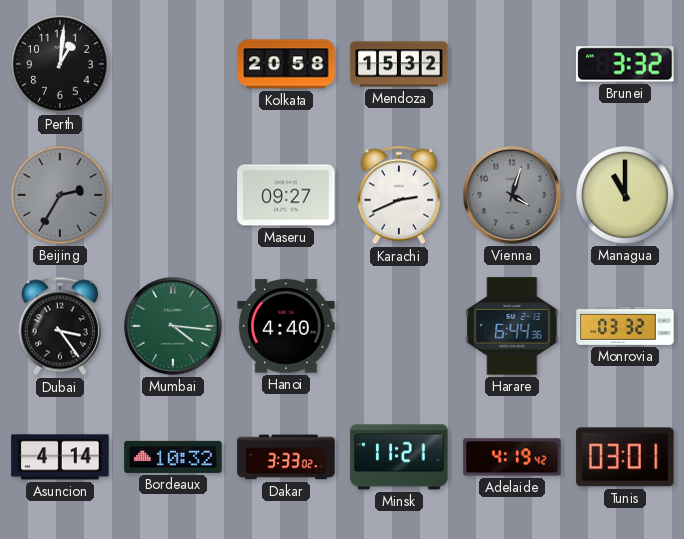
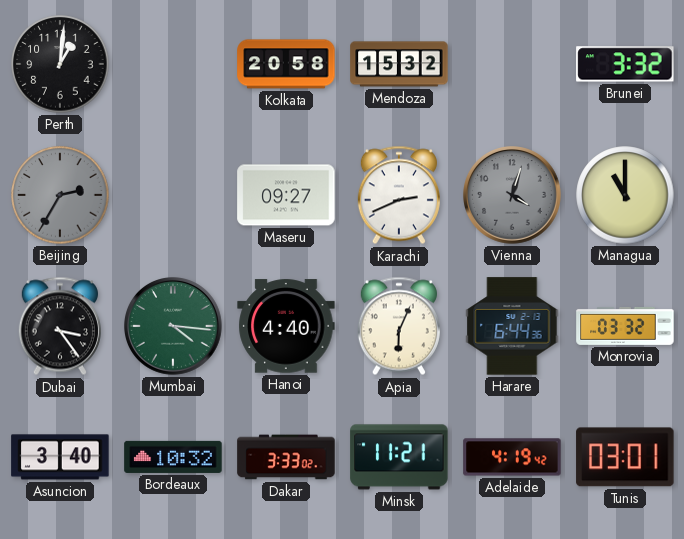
Apia: none -> 6:04 (399, 326)
Asuncion: 4:14 -> 3:40 (60, 457)
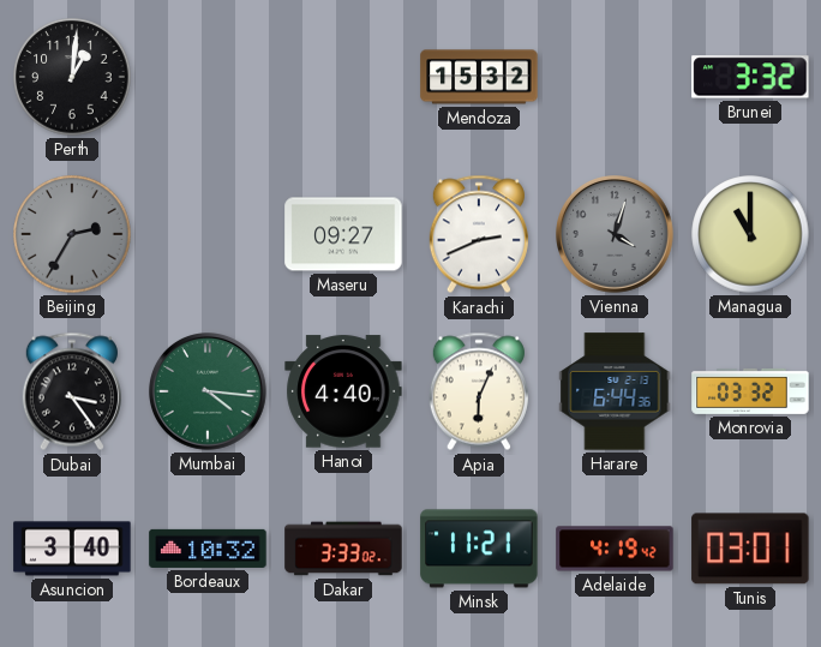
Kolkata: 20:58 -> none (286, 64)
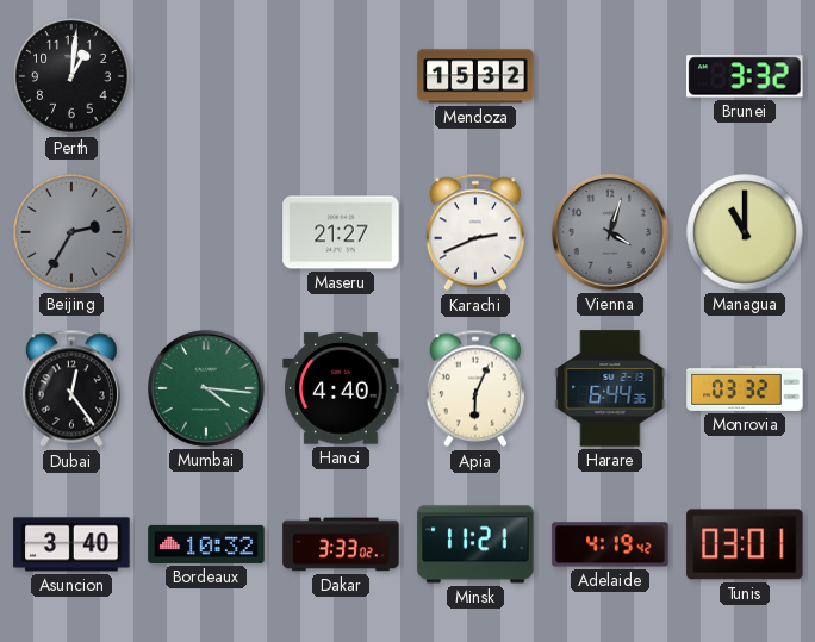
Maseru: 09:27 -> 21:27 (341, 232)
Dubai: 3:24 -> 12:24 (71, 388)
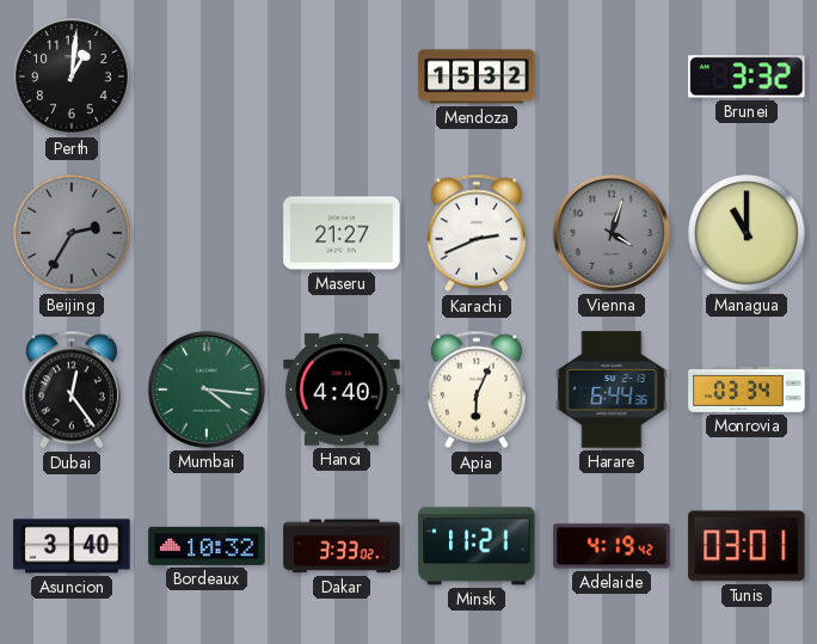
Monrovia: 03:32 -> 03:34 (747, 390)
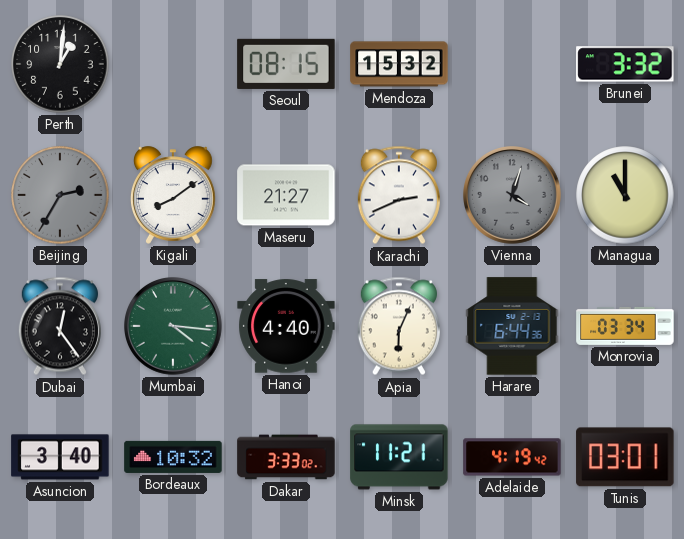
Seoul: none -> 08:15 (286, 64)
Kigali: none -> 8:09 (173, 195)
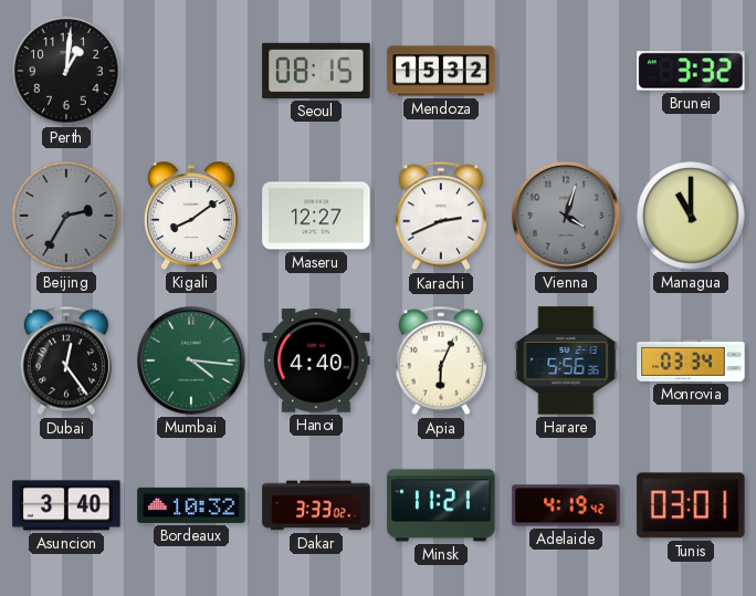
Maseru: 21:27 -> 12:27 (316, 216)
Harare: 6:44 -> 5:56 (566, 360)
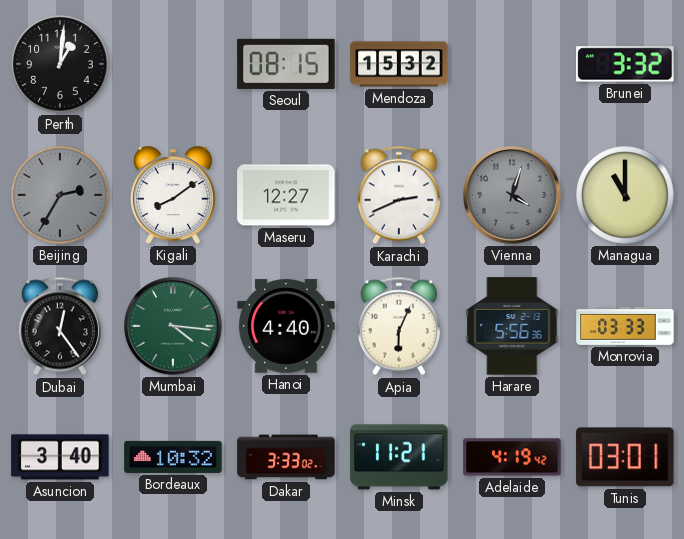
Monrovia: 03:34 -> 03:33 (625, 326)
